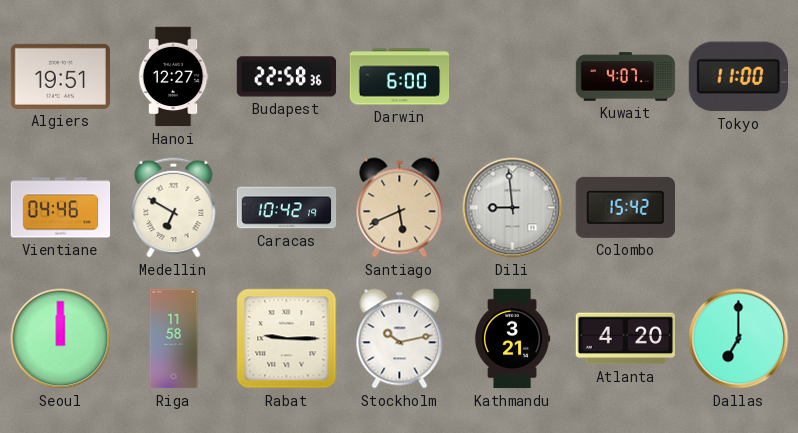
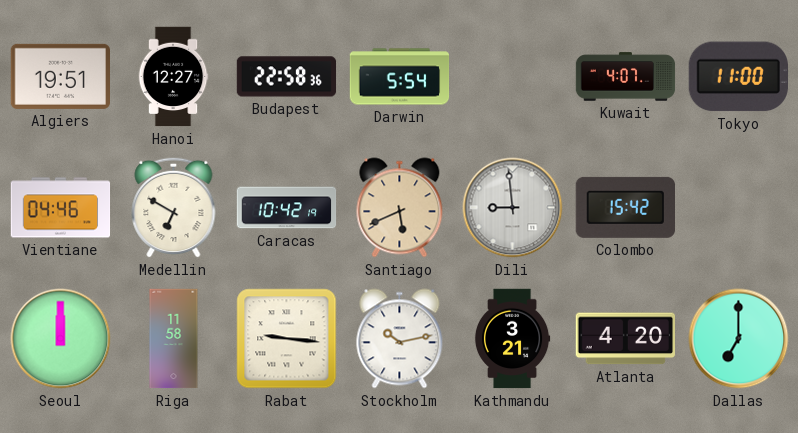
Darwin: 6:00 -> 5:54 (400, 77)
Rabat: 9:15 -> 9:16 (287, 339)
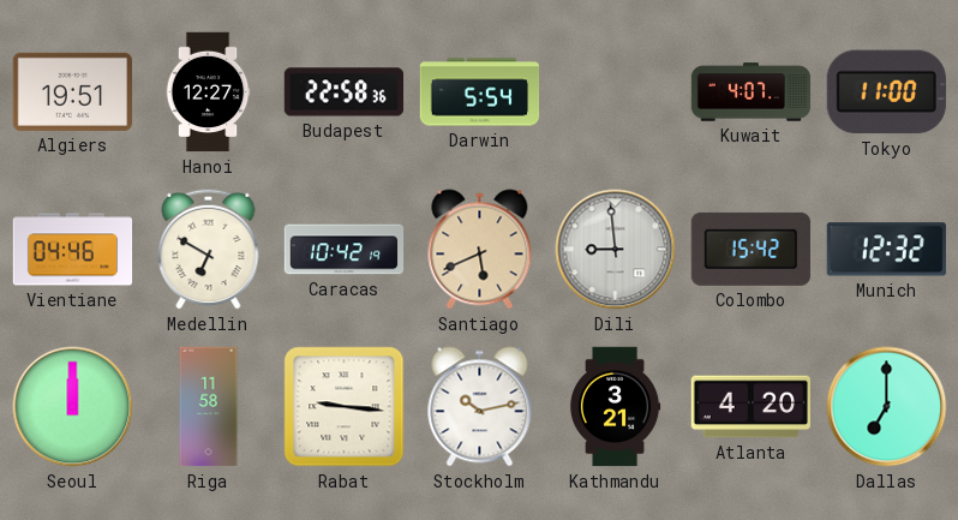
Munich: none -> 12:32 (886, 250)
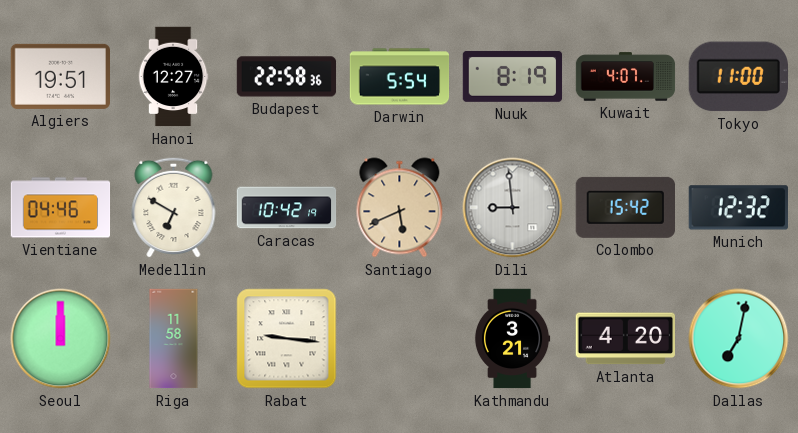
Nuuk: none -> 8:19 (513, 76)
Stockholm: 10:13 -> none (480, 407)
Dallas: 7:00 -> 7:02 (739, 339)
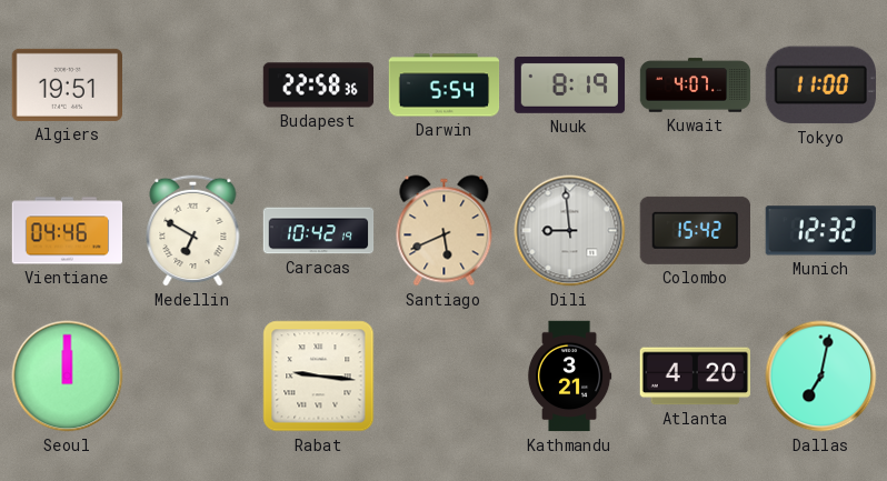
Hanoi: 12:27 -> none (173, 77)
Riga: 11:58 -> none (174, 339)
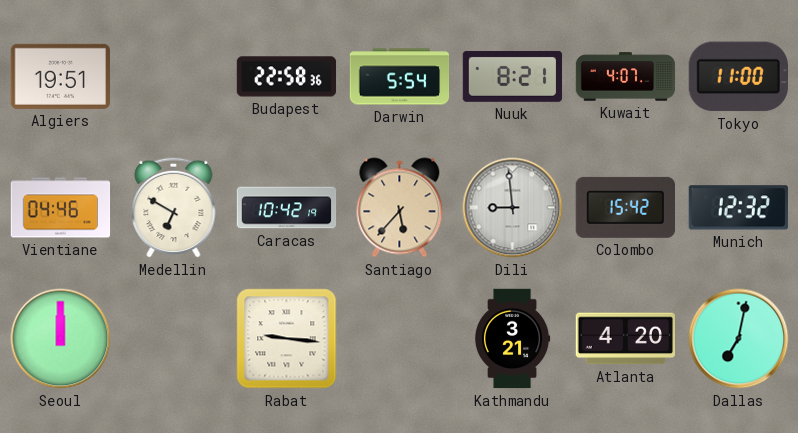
Nuuk: 8:19 -> 8:21 (513, 76)
Santiago: 5:41 -> 5:37 (400, 208)
